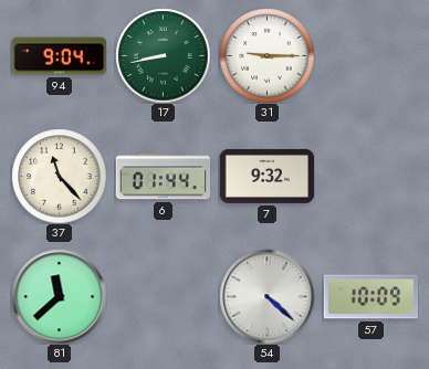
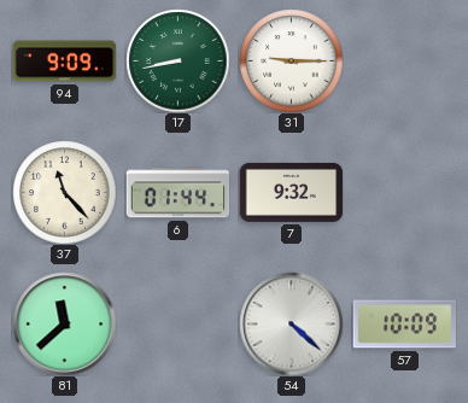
94: 9:04 -> 9:09 (64, 62)
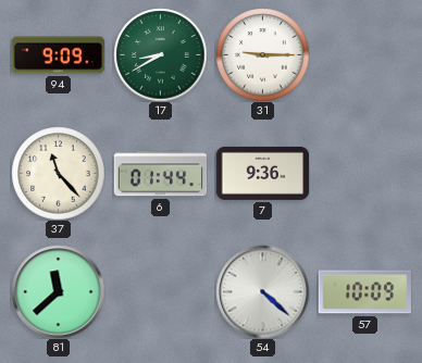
17: 8:43 -> 8:40 (160, 54)
7: 9:32 -> 9:36 (262, 173)
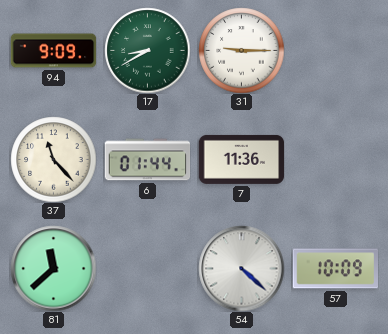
7: 9:36 -> 11:36 (241, 159)
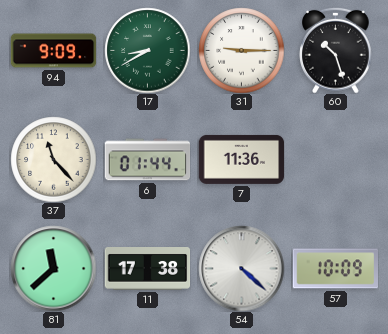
60: none -> 10:27 (336, 50)
11: none -> 17:38 (147, 269)
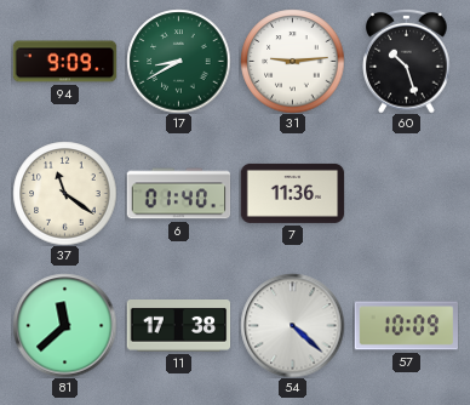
31: 9:15 -> 9:14 (292, 61)
37: 11:23 -> 11:21 (64, 193)
6: 01:44 -> 01:40 (178, 194)
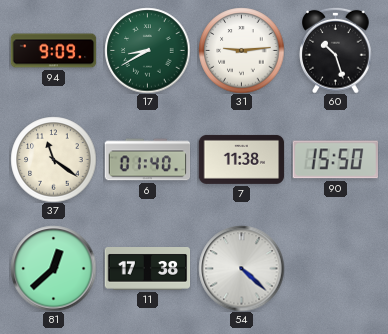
7: 11:36 -> 11:38 (241, 159)
90: none -> 15:50 (335, 160)
81: 11:38 -> 12:38 (53, 268)
57: 10:09 -> none (406, 326)
